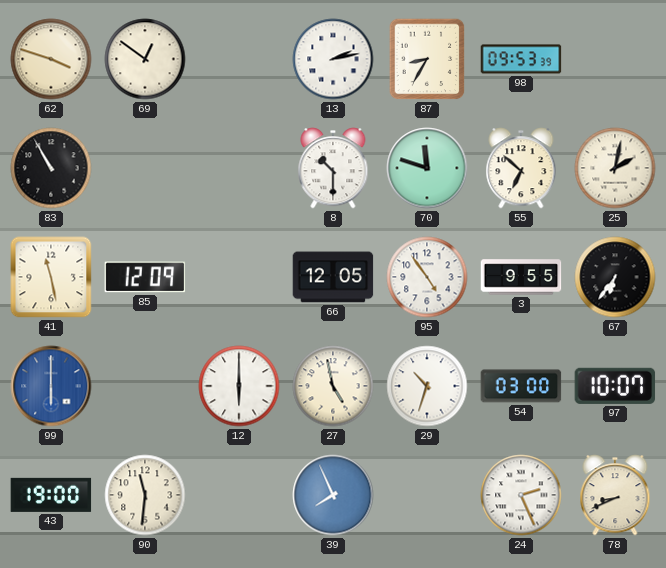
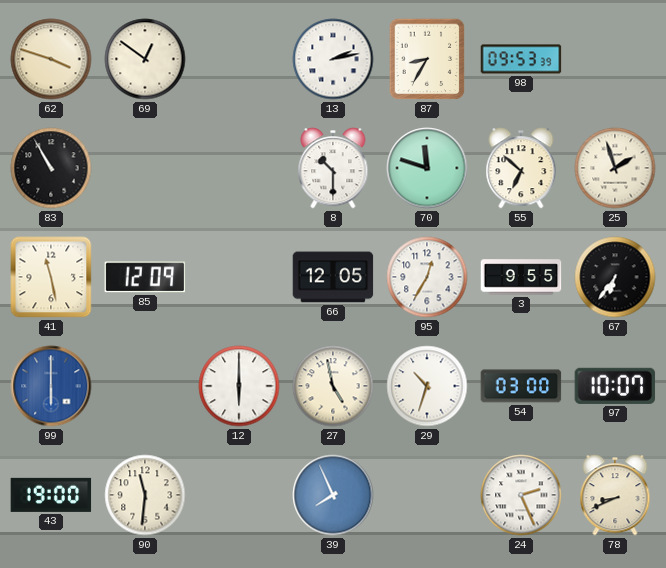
25: 2:02 -> 1:57 (615, 168)
95: 4:54 -> 12:35 (427, 277)
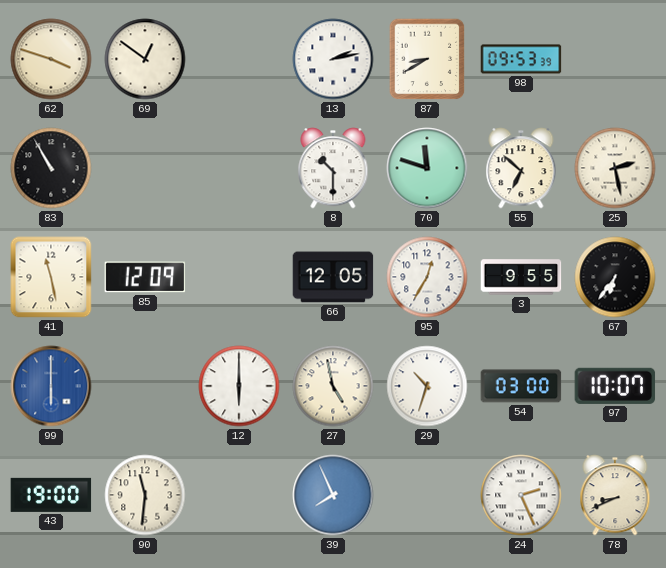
87: 8:35 -> 8:40 (427, 59)
25: 1:57 -> 2:28 (615, 168)
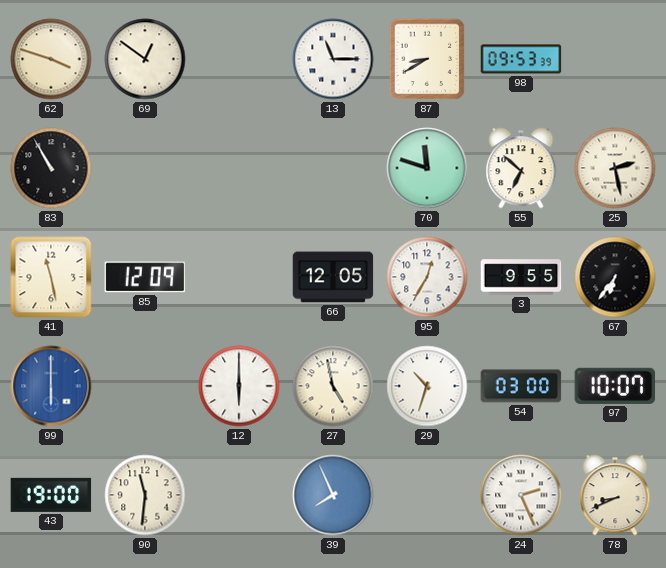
13: 2:13 -> 11:15 (333, 59)
8: 10:30 -> none (333, 168)
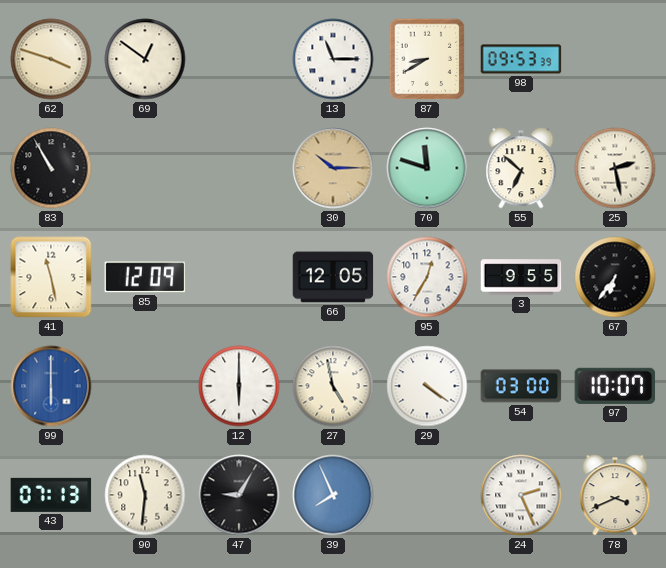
30: none -> 10:15 (333, 168)
29: 10:33 -> 4:21 (427, 386)
43: 19:00 -> 07:13 (51, 495)
47: none -> 9:05 (239, 495)
78: 8:41 -> 3:41 (615, 495)
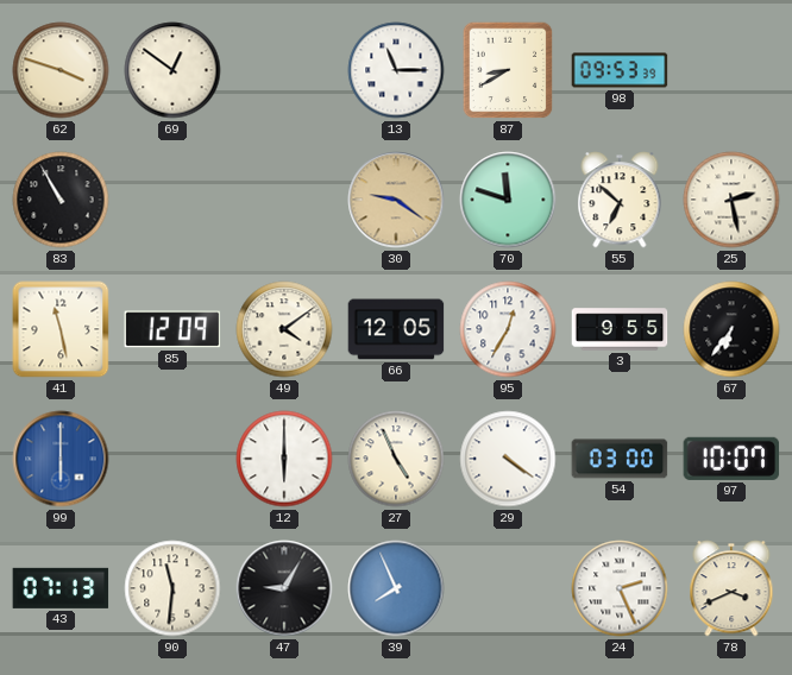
30: 10:15 -> 9:21 (396, 200)
49: none -> 4:09 (284, 329)
27: 4:58 -> 4:56 (396, 459)
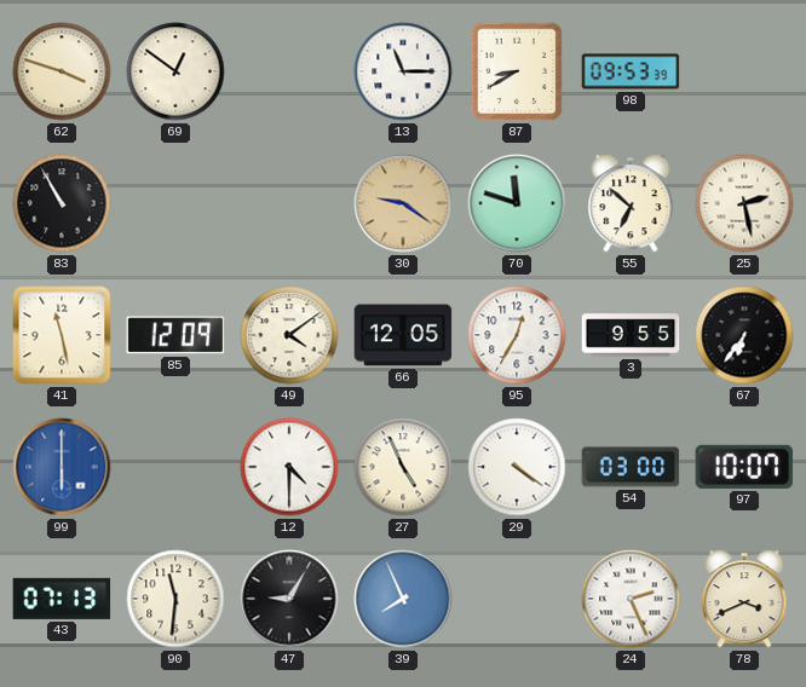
12: 6:00 -> 4:30 (289, 467)
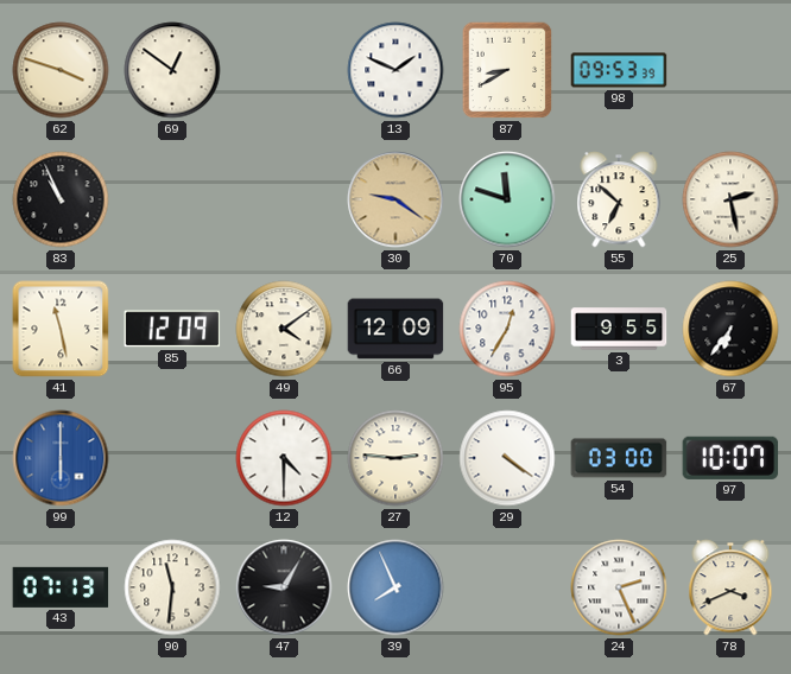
13: 11:15 -> 1:49 (395, 70)
83: 10:55 -> 10:56 (61, 199)
66: 12:05 -> 12:09 (395, 329)
27: 4:56 -> 2:46 (395, 458)
